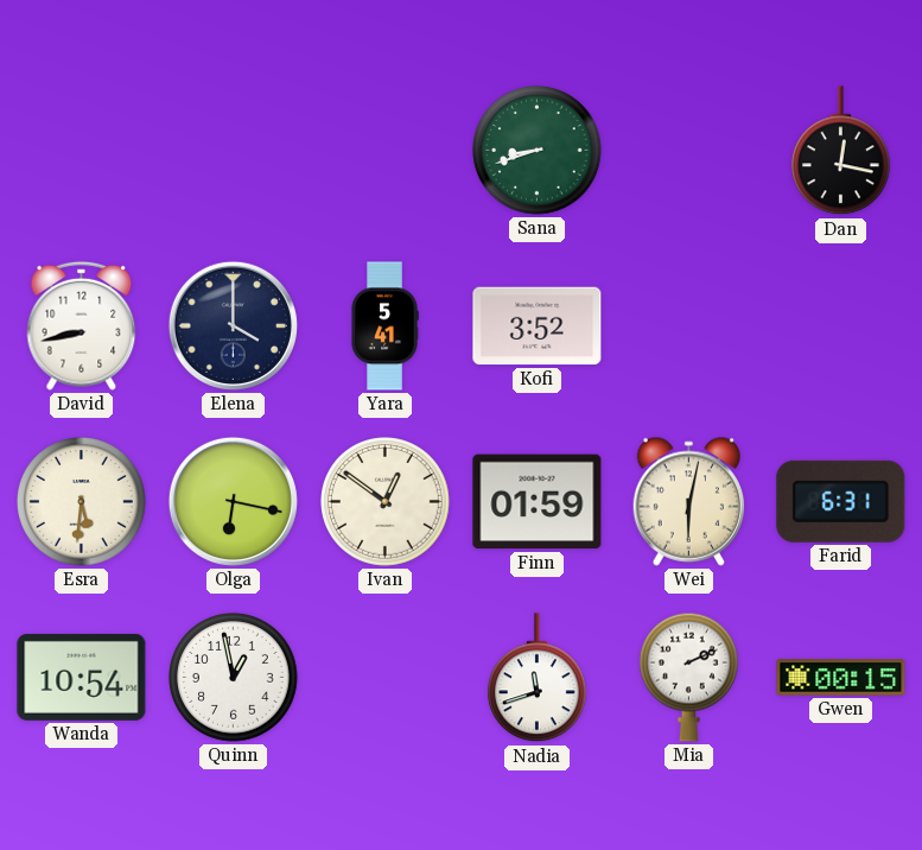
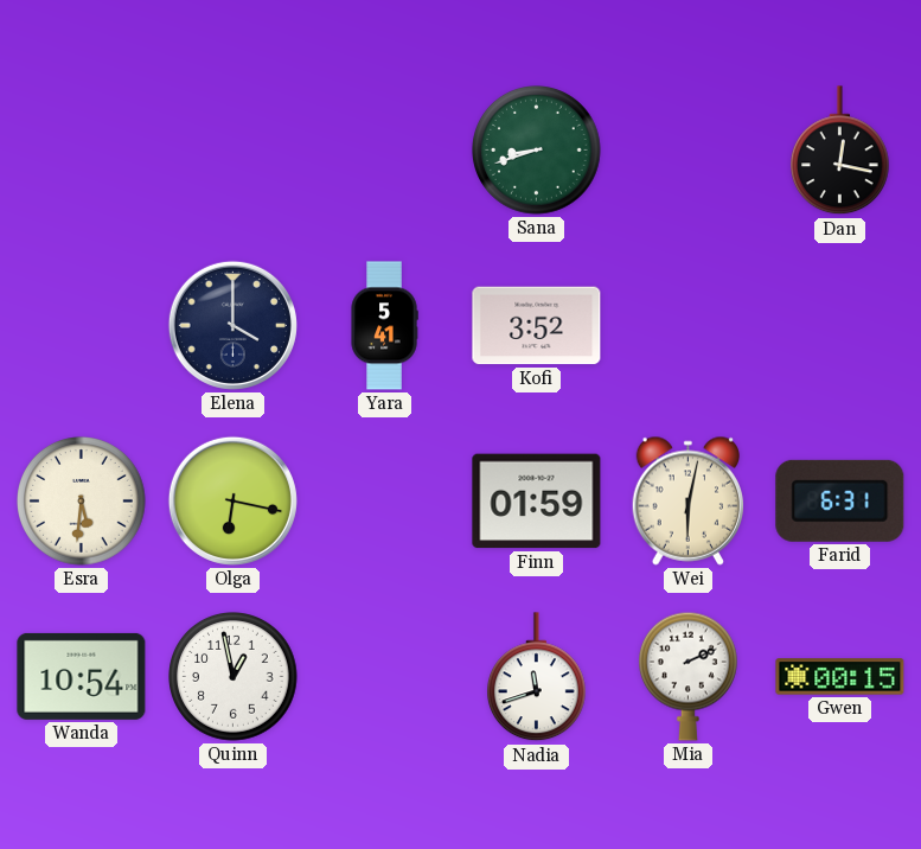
David: 8:43 -> none (82, 325)
Ivan: 12:51 -> none (386, 502)
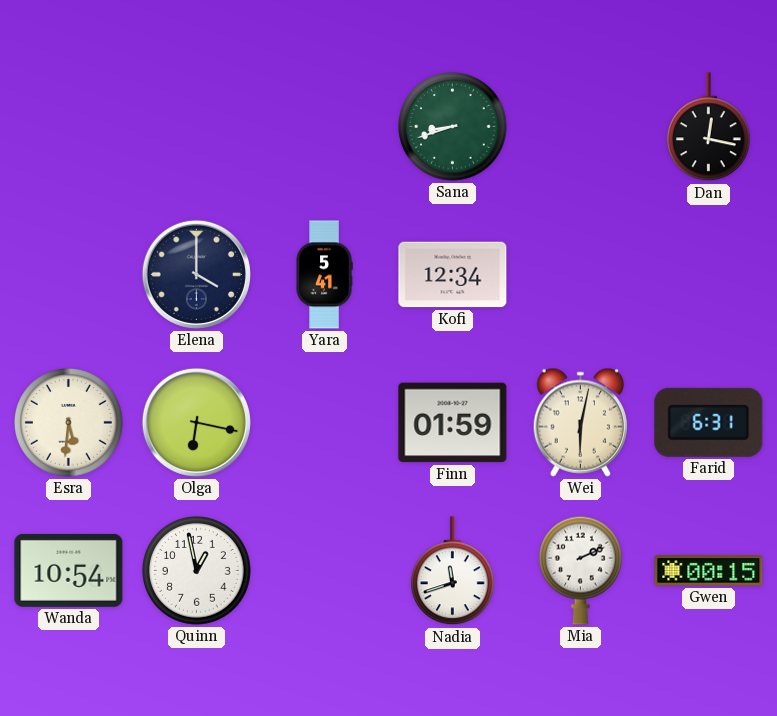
Kofi: 3:52 -> 12:34 (453, 275)
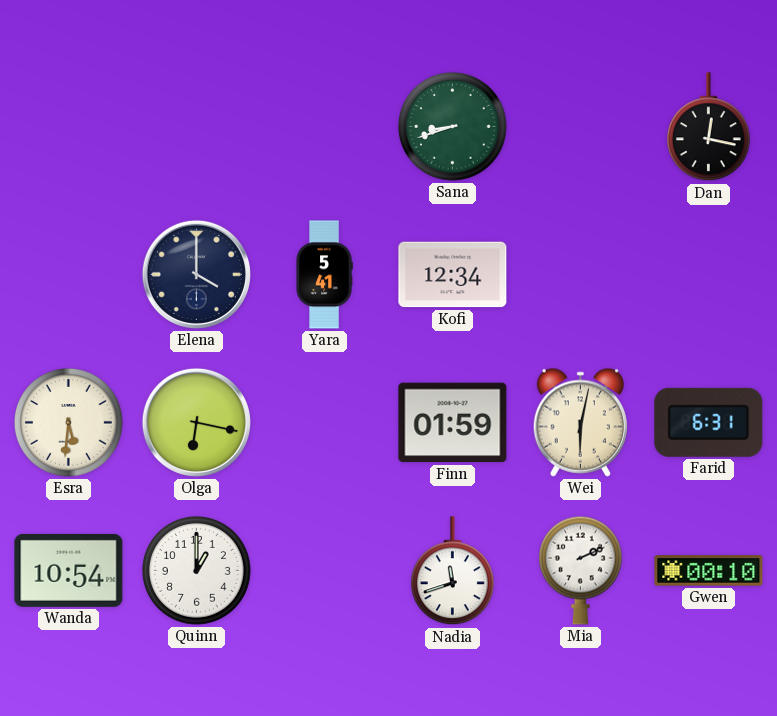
Quinn: 12:58 -> 1:00 (197, 571)
Gwen: 00:15 -> 00:10 (709, 571)
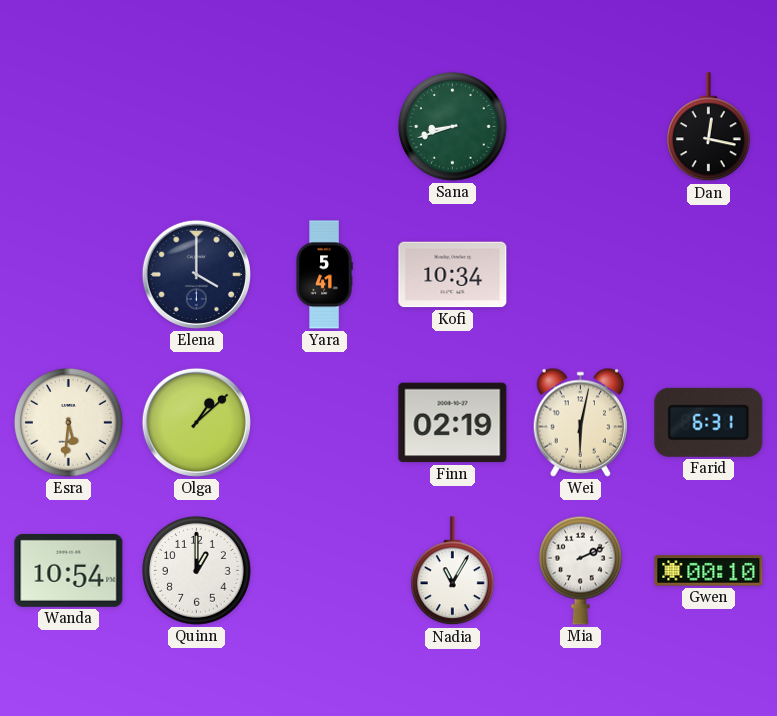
Kofi: 12:34 -> 10:34 (453, 275)
Olga: 6:17 -> 1:08 (196, 422)
Finn: 01:59 -> 02:19 (453, 423)
Nadia: 11:42 -> 11:05 (453, 571)
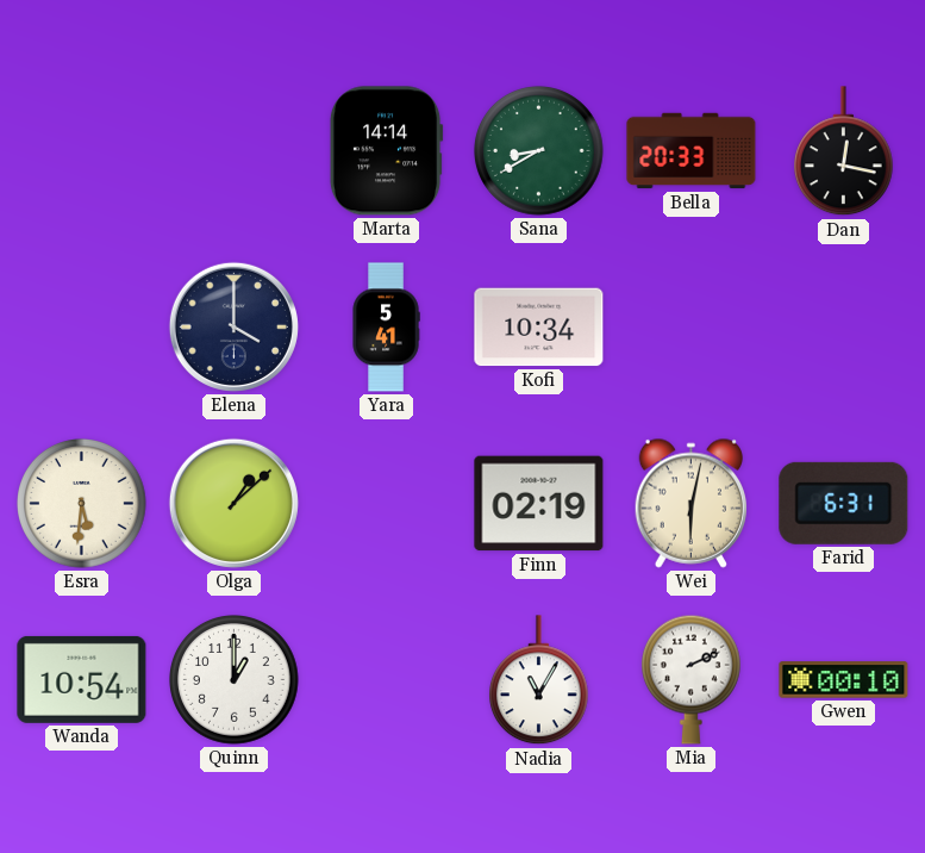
Marta: none -> 14:14 (386, 151)
Sana: 8:42 -> 8:40 (539, 151)
Bella: none -> 20:33 (692, 151)
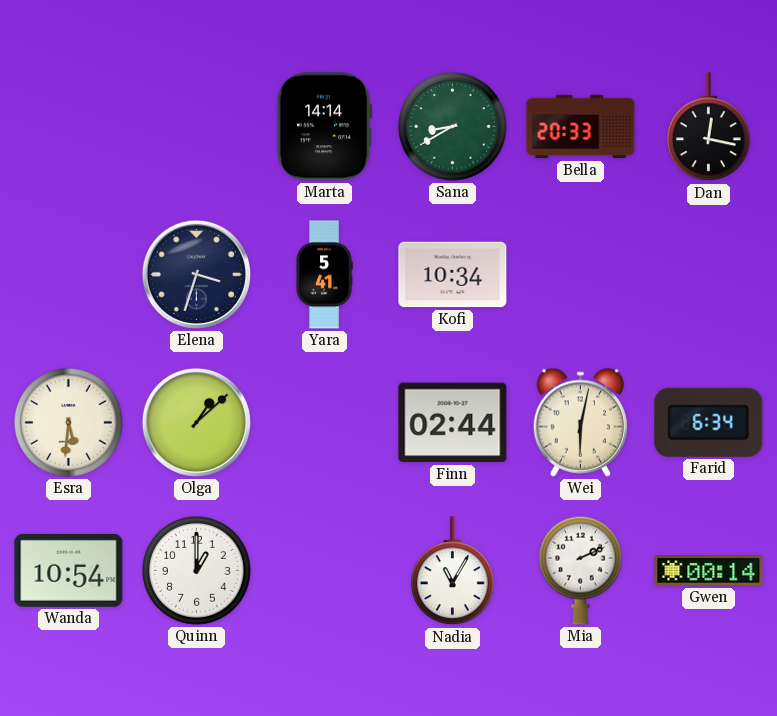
Elena: 4:00 -> 3:33 (196, 274)
Finn: 02:19 -> 02:44 (453, 423)
Farid: 6:31 -> 6:34 (709, 422)
Gwen: 00:10 -> 00:14 (709, 571)
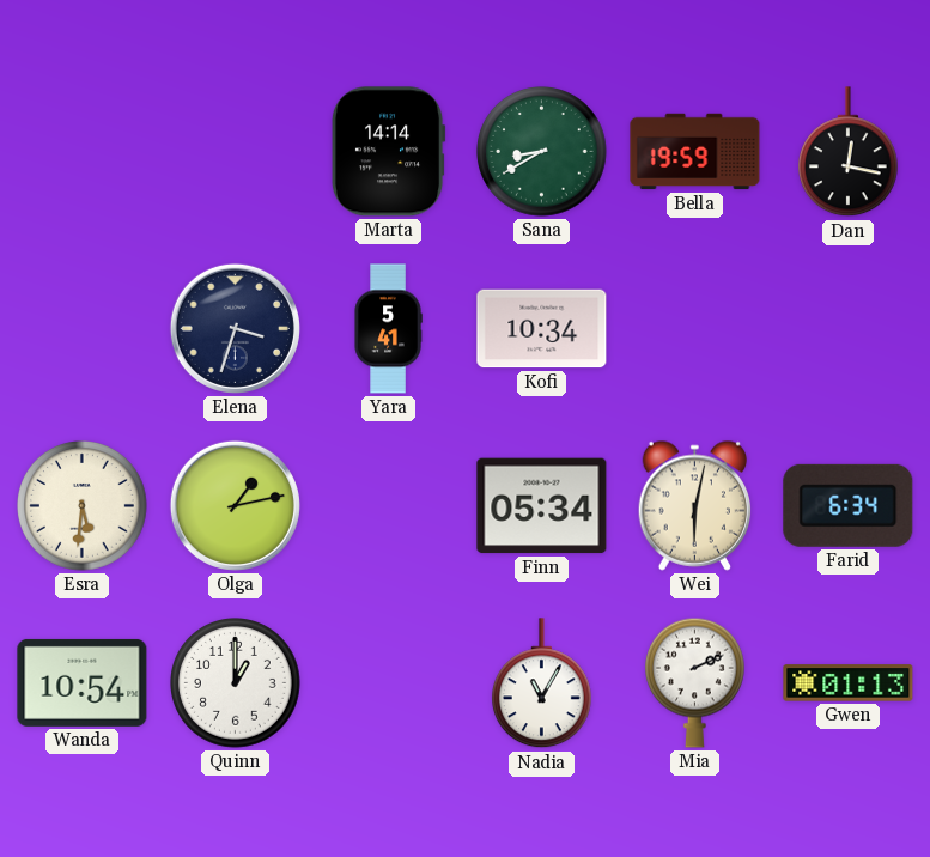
Bella: 20:33 -> 19:59 (695, 152)
Olga: 1:08 -> 1:13 (235, 505)
Finn: 02:44 -> 05:34 (542, 506)
Gwen: 00:14 -> 01:13 (849, 683)
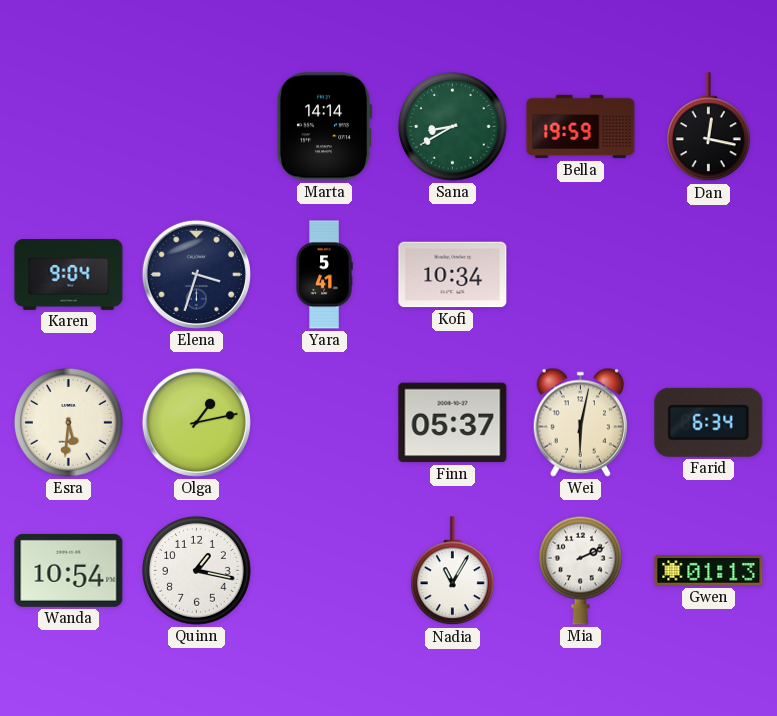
Karen: none -> 9:04 (69, 275)
Finn: 05:34 -> 05:37 (453, 423)
Quinn: 1:00 -> 1:17 (197, 571)
